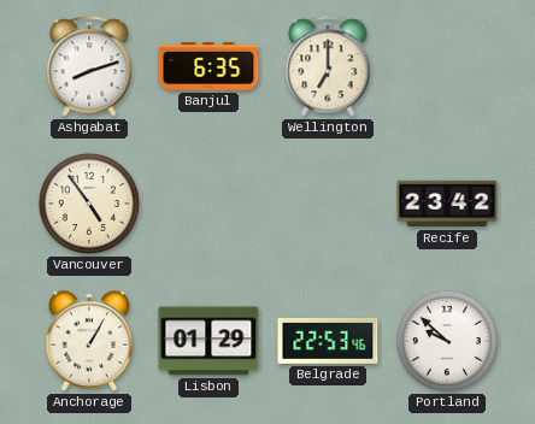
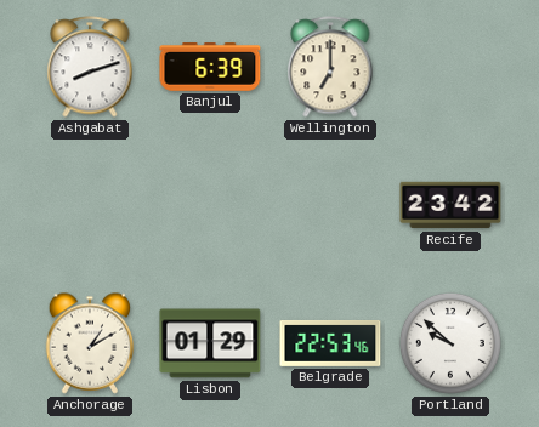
Banjul: 6:35 -> 6:39 (210, 68)
Vancouver: 4:54 -> none (89, 204)
Anchorage: 1:05 -> 1:10 (90, 343)
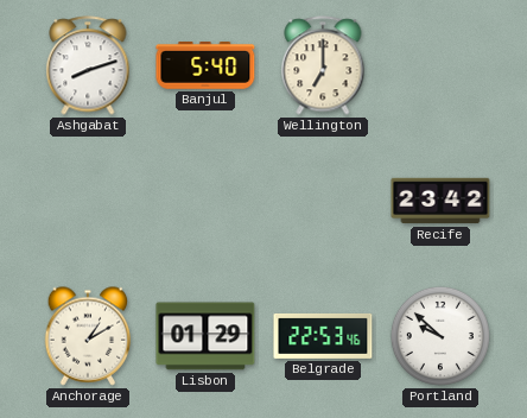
Banjul: 6:39 -> 5:40 (205, 66)
